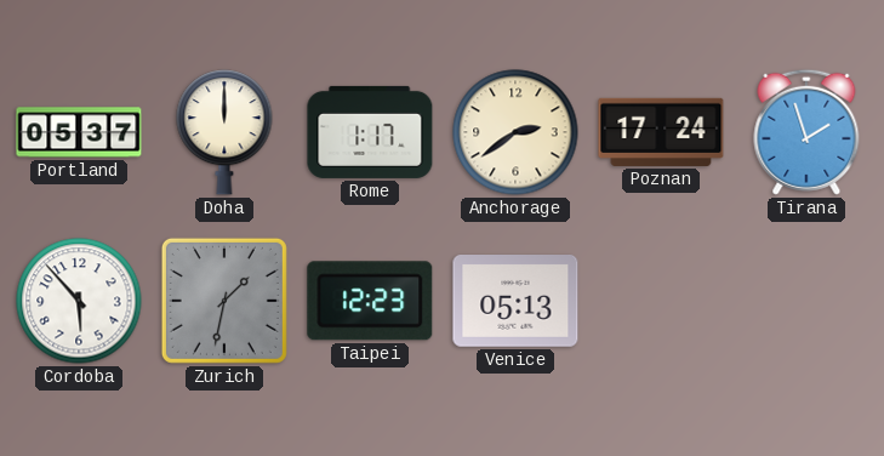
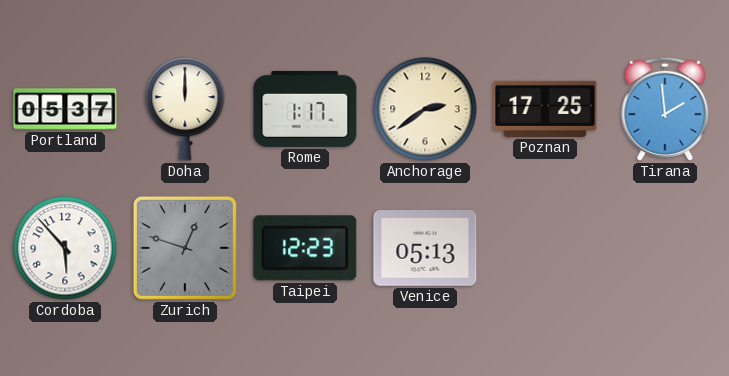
Poznan: 17:24 -> 17:25 (545, 109)
Tirana: 1:57 -> 1:59 (665, 109)
Zurich: 1:32 -> 12:48 (185, 248)
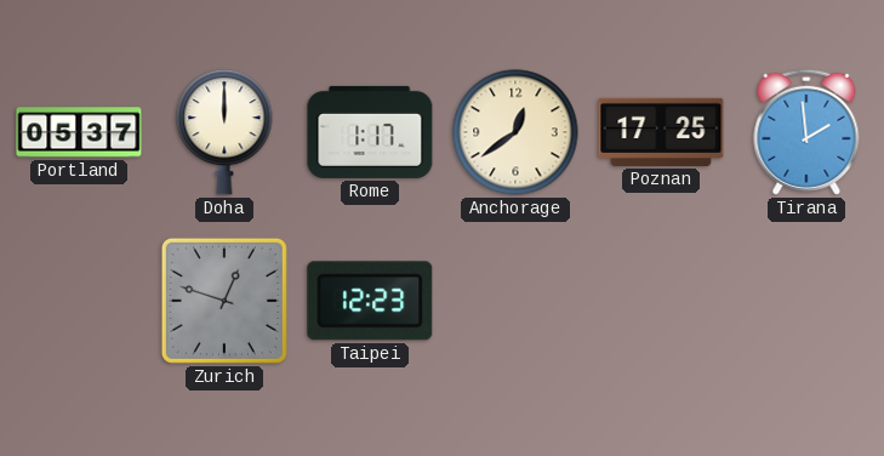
Anchorage: 2:39 -> 12:39 (515, 132)
Cordoba: 5:53 -> none (65, 248)
Venice: 05:13 -> none (425, 249)
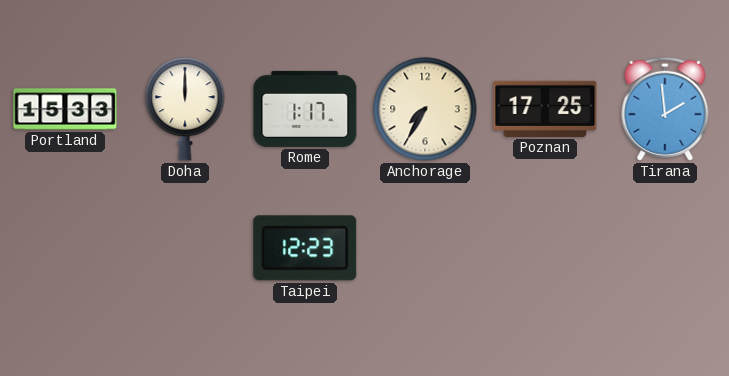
Portland: 05:37 -> 15:33 (65, 109)
Anchorage: 12:39 -> 7:35 (425, 109)
Zurich: 12:48 -> none (224, 301)
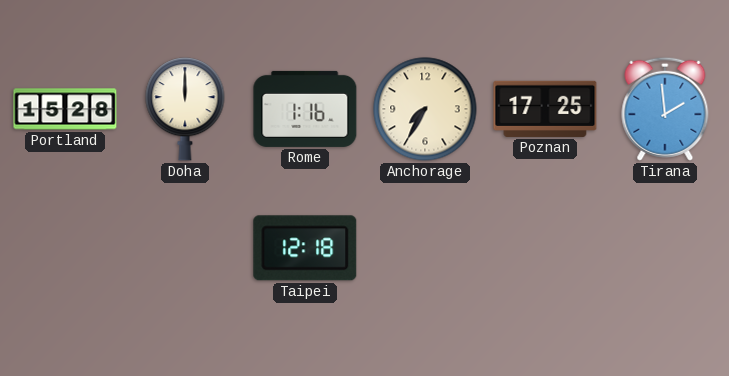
Portland: 15:33 -> 15:28 (65, 109)
Rome: 1:17 -> 1:16 (305, 109)
Taipei: 12:23 -> 12:18 (305, 248)
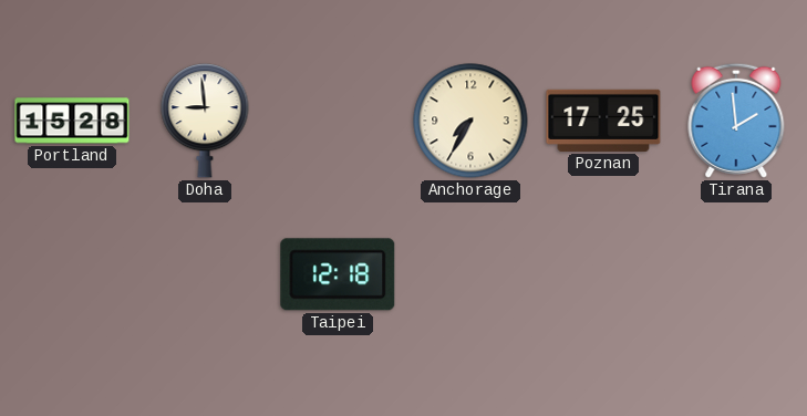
Doha: 12:00 -> 8:59 (205, 121)
Rome: 1:16 -> none (305, 109)
